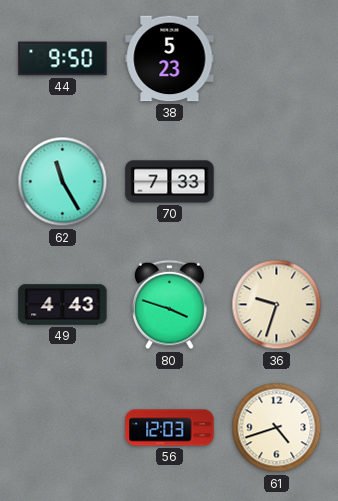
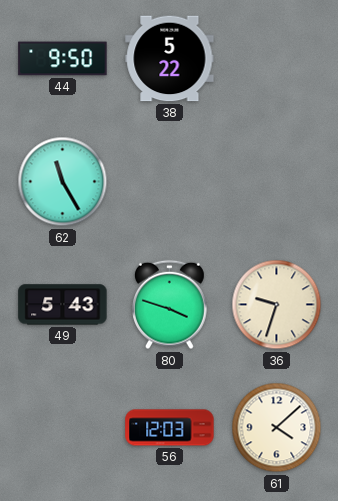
38: 5:23 -> 5:22 (170, 59)
70: 7:33 -> none (170, 182)
49: 4:43 -> 5:43 (63, 305)
61: 4:42 -> 4:08 (277, 428)
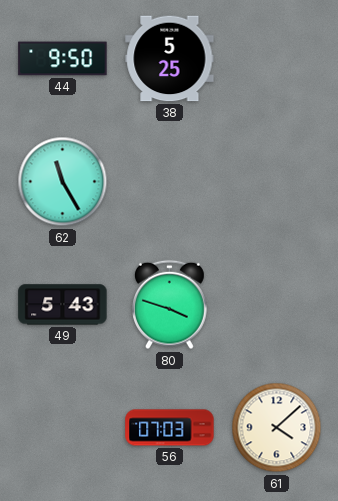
38: 5:22 -> 5:25 (170, 59)
36: 9:33 -> none (277, 305)
56: 12:03 -> 07:03 (170, 428)
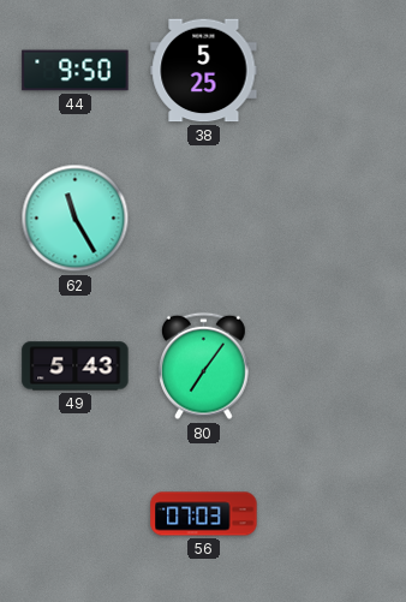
80: 3:48 -> 7:06 (204, 366)
61: 4:08 -> none (277, 428)
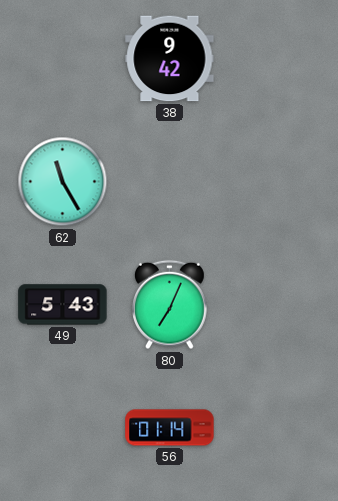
44: 9:50 -> none (76, 71)
38: 5:25 -> 9:42 (170, 59)
80: 7:06 -> 7:04 (170, 305)
56: 07:03 -> 01:14 (170, 428)
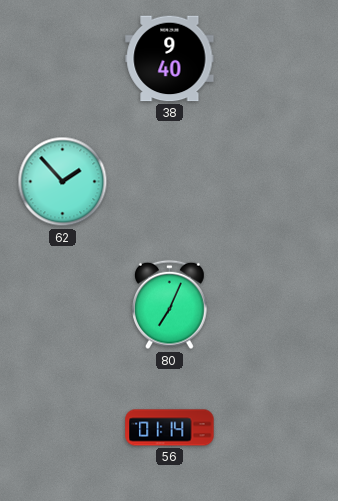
38: 9:42 -> 9:40 (170, 59)
62: 11:25 -> 1:53 (63, 182)
49: 5:43 -> none (63, 305)
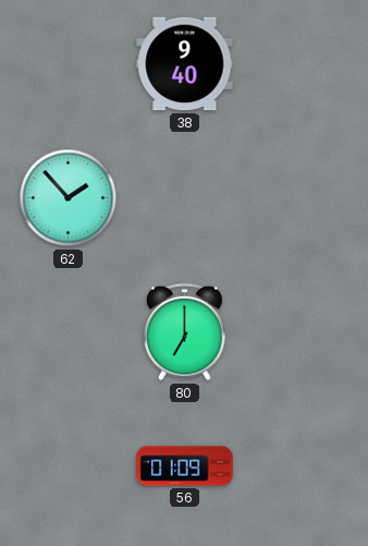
80: 7:04 -> 7:00 (185, 332)
56: 01:14 -> 01:09 (185, 466)
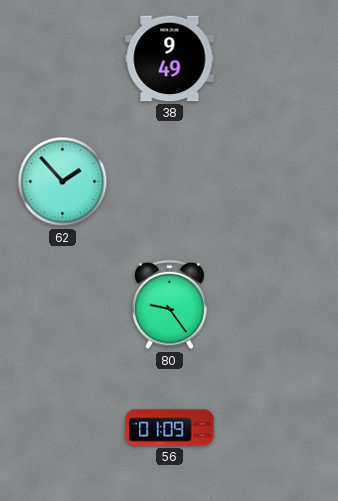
38: 9:40 -> 9:49 (170, 59)
80: 7:00 -> 9:24 (170, 305)
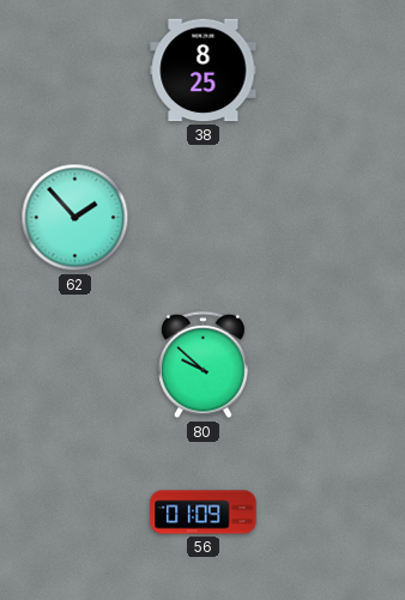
38: 9:49 -> 8:25 (204, 71)
80: 9:24 -> 9:52 (204, 365)
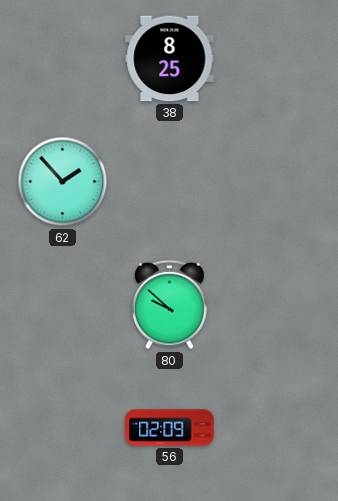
56: 01:09 -> 02:09 (170, 428)
